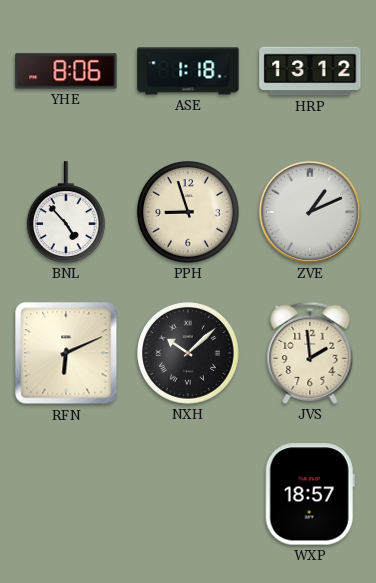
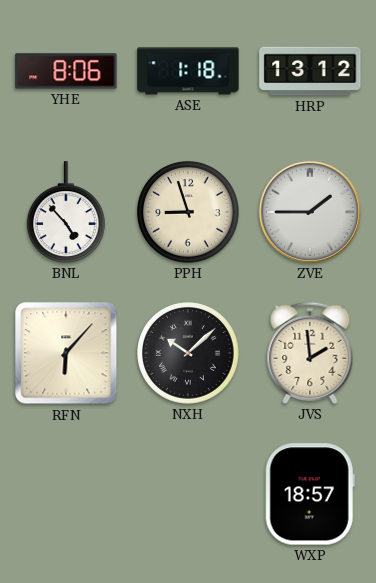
ZVE: 1:11 -> 1:45 (310, 212)
RFN: 6:11 -> 6:07 (66, 353)
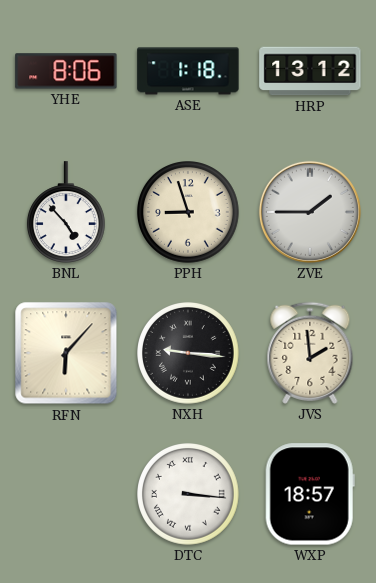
NXH: 10:08 -> 9:16 (189, 354)
DTC: none -> 3:16 (189, 495)
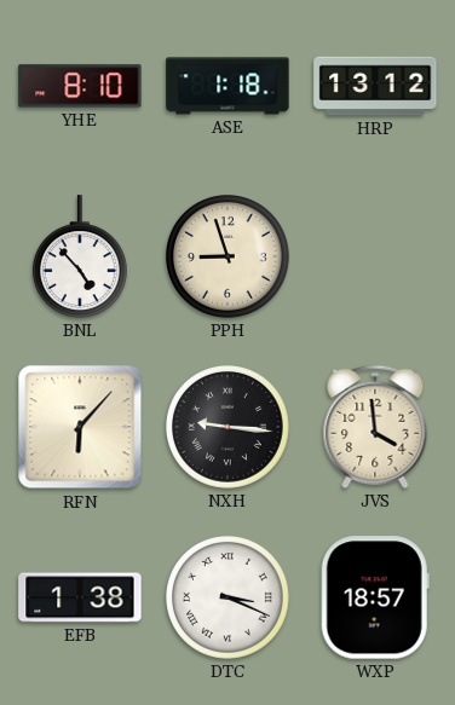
YHE: 8:06 -> 8:10 (80, 86)
ZVE: 1:45 -> none (310, 212)
JVS: 1:59 -> 3:59 (375, 427)
EFB: none -> 1:38 (80, 597)
DTC: 3:16 -> 3:19 (229, 599)
